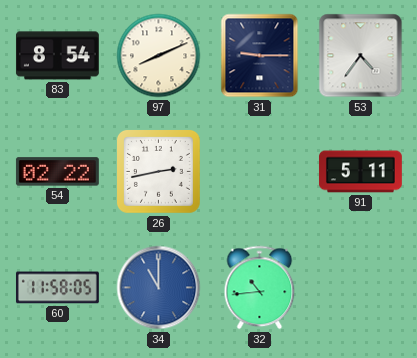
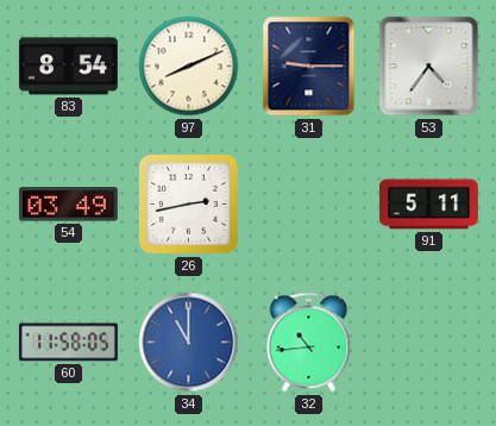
54: 02:22 -> 03:49 (68, 205)
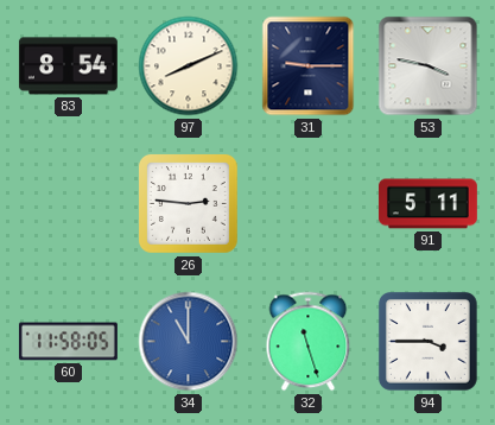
53: 4:36 -> 3:47 (429, 66)
54: 03:49 -> none (68, 205)
26: 2:43 -> 2:46 (188, 203)
32: 10:44 -> 11:27 (309, 342)
94: none -> 3:45 (427, 341)
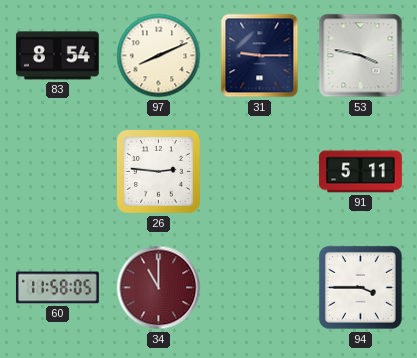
34 dial: blue -> burgundy (159, 288)
32: 11:27 -> none (309, 342)
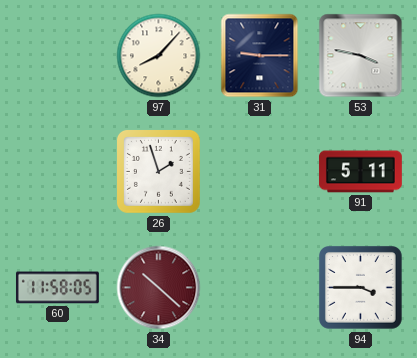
83: 8:54 -> none (57, 56)
97: 8:11 -> 8:07 (159, 56)
26: 2:46 -> 1:57 (158, 171)
34: 11:00 -> 10:22 (159, 288)
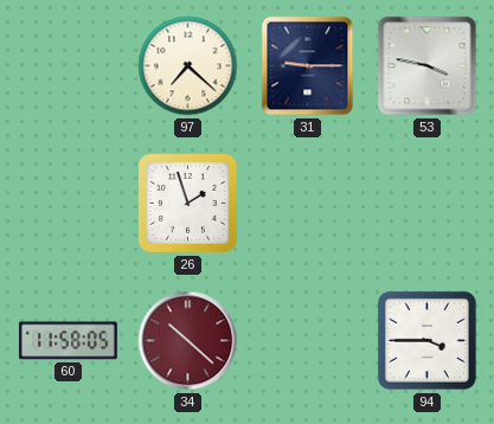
97: 8:07 -> 7:22 (188, 66)
91: 5:11 -> none (360, 172)
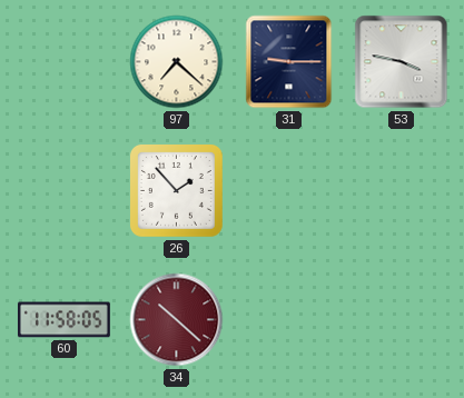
26: 1:57 -> 1:53 (176, 190)
94: 3:45 -> none (426, 340)
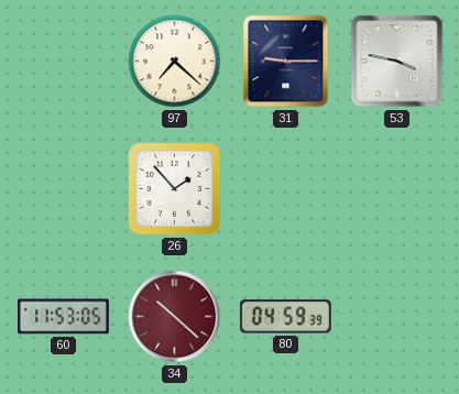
60: 11:58 -> 11:53 (63, 317)
80: none -> 04:59 (285, 317)
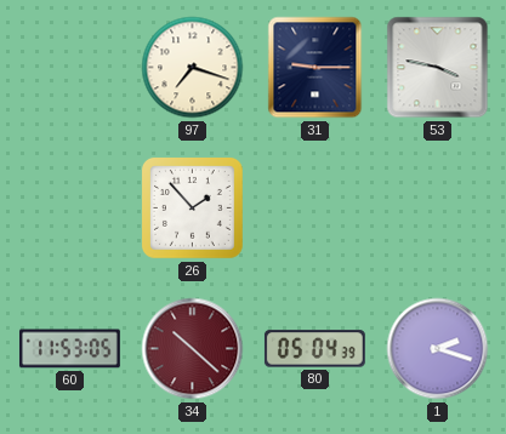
97: 7:22 -> 7:18 (193, 68)
80: 04:59 -> 05:04 (314, 349)
1: none -> 2:18 (438, 349)
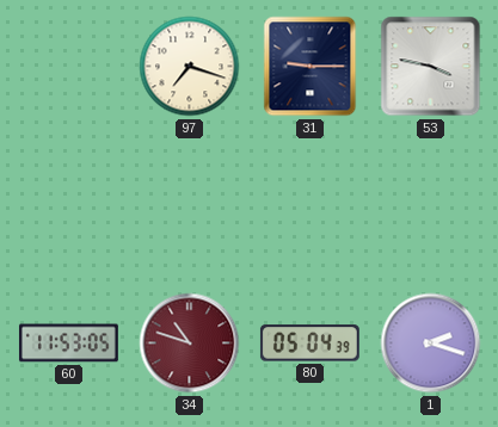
26: 1:53 -> none (192, 207)
34: 10:22 -> 10:48 (190, 344)
